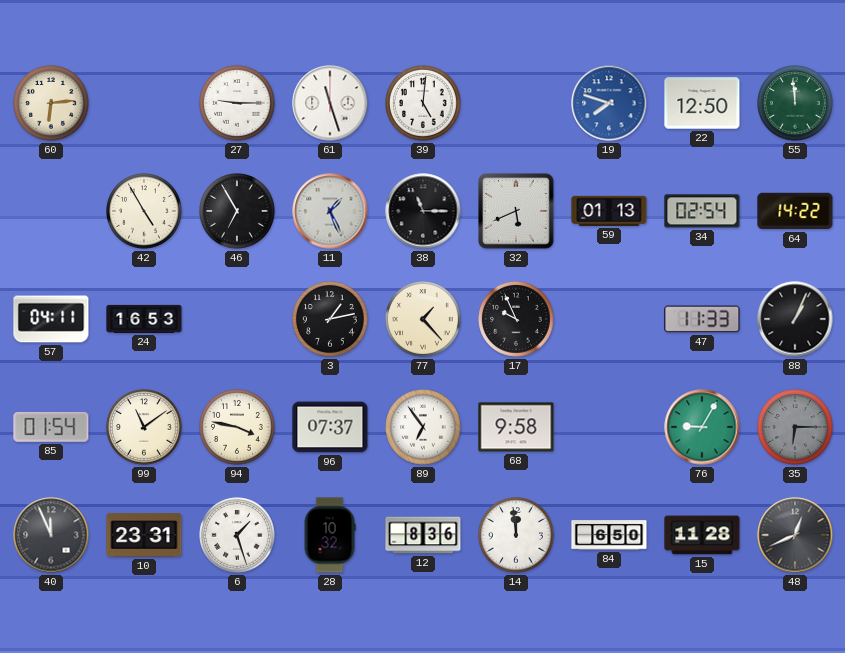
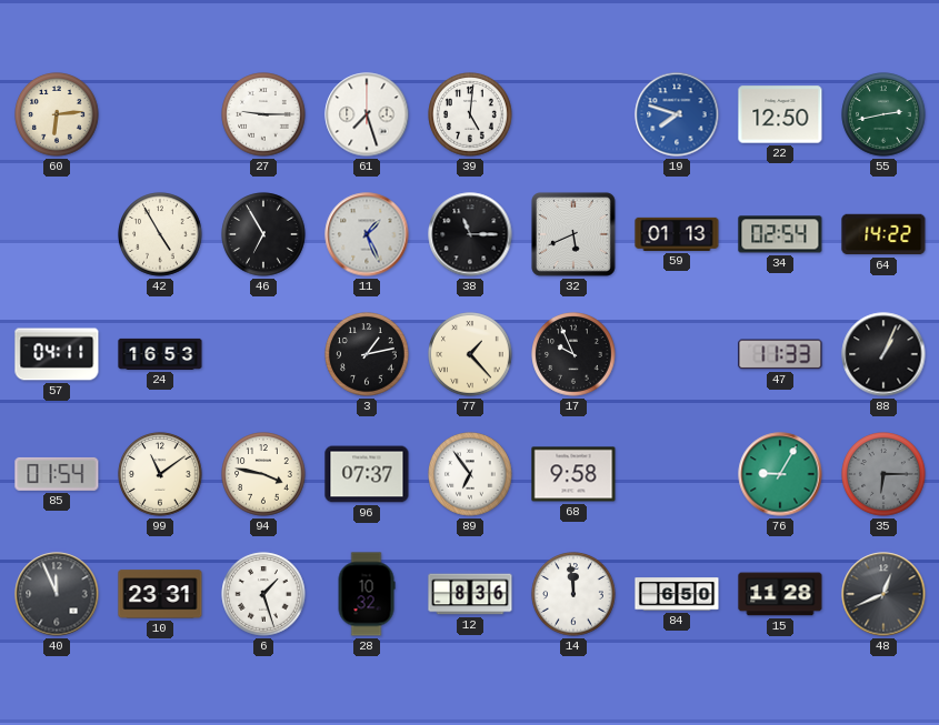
61: 11:27 -> 7:27 (367, 114)
55: 11:59 -> 2:43 (883, 114)
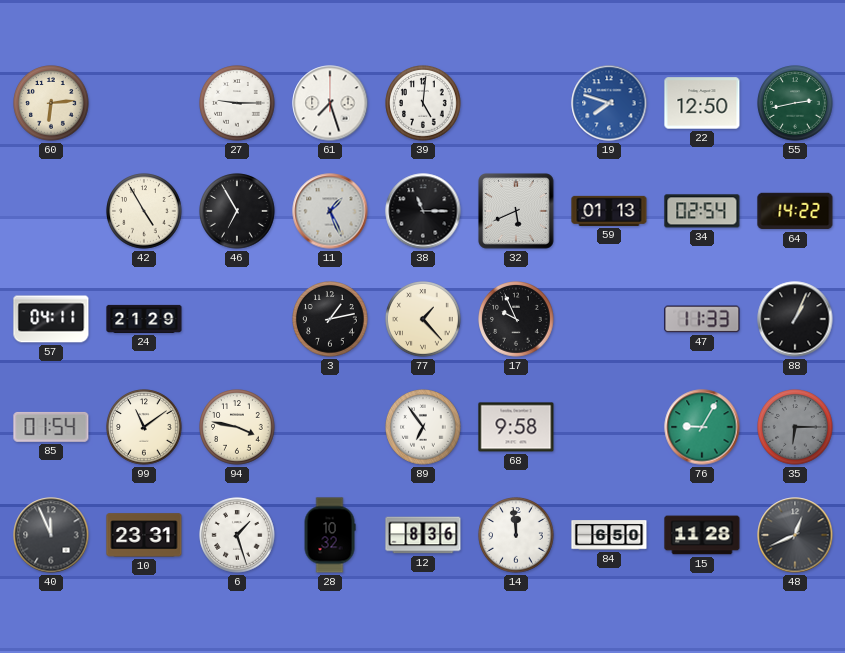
24: 16:53 -> 21:29 (144, 319)
96: 07:37 -> none (367, 474)
